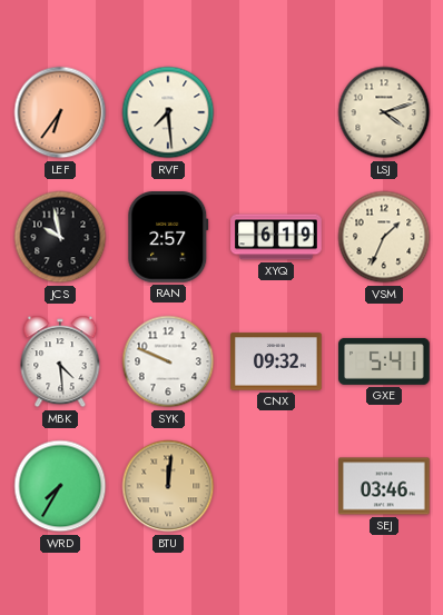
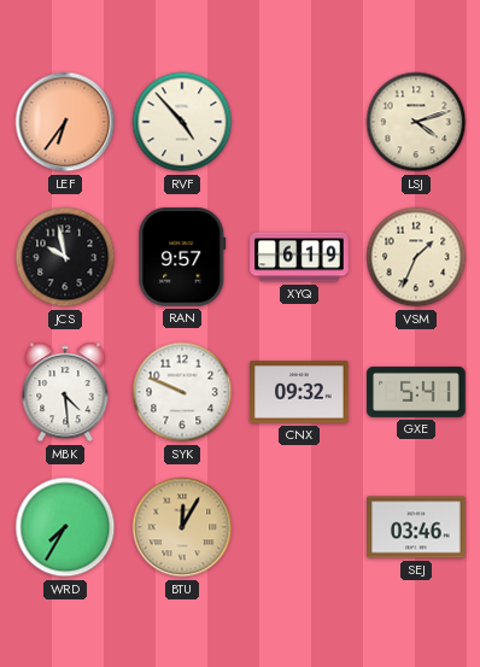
RVF: 7:29 -> 4:53 (182, 122)
RAN: 2:57 -> 9:57 (182, 258)
BTU: 12:01 -> 12:05 (182, 527)
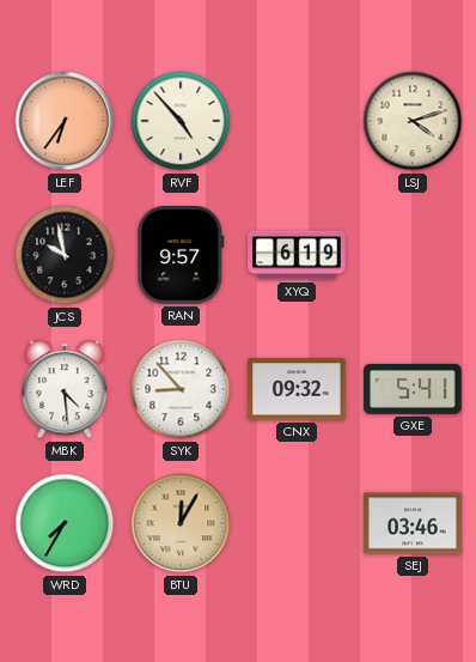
VSM: 1:34 -> none (416, 257)
SYK: 9:49 -> 8:53 (181, 389)
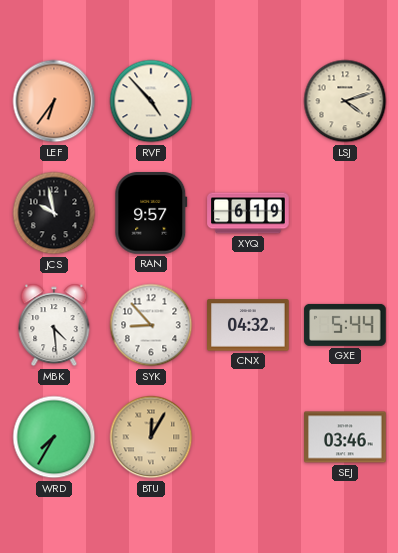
CNX: 09:32 -> 04:32 (248, 325)
GXE: 5:41 -> 5:44 (345, 325)
